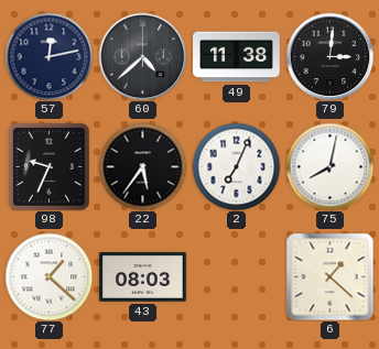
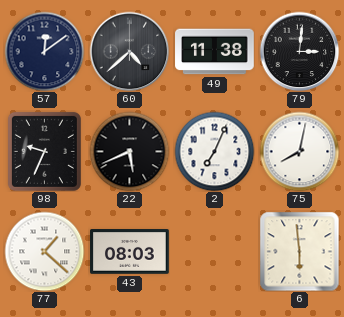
57: 12:13 -> 12:09 (44, 51)
22: 5:36 -> 5:41 (129, 151)
6: 1:22 -> 5:59 (299, 251)
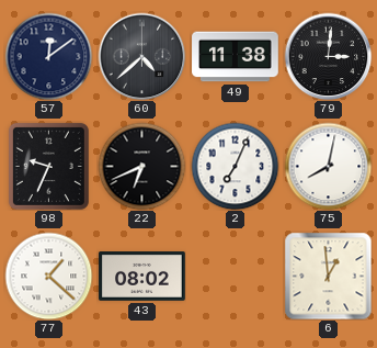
22: 5:41 -> 6:41 (141, 166)
43: 08:03 -> 08:02 (142, 277)
6: 5:59 -> 12:59 (328, 276)
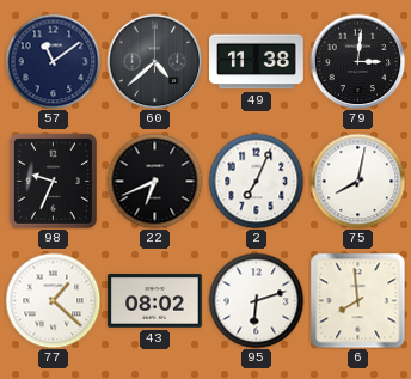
57: 12:09 -> 11:09 (53, 61)
95: none -> 6:12 (256, 300)
6: 12:59 -> 7:59 (357, 300)
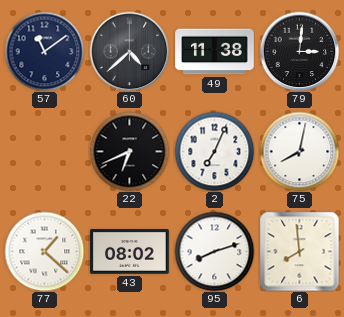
98: 9:34 -> none (53, 181)
95: 6:12 -> 8:12 (214, 251)
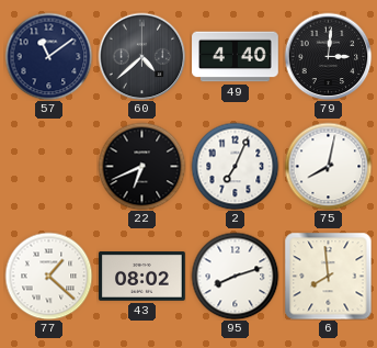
49: 11:38 -> 4:40 (236, 57)
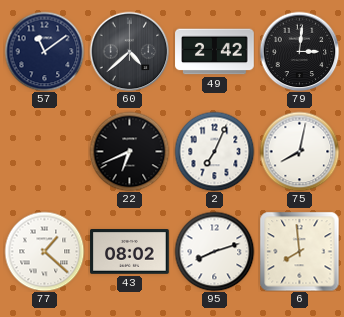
49: 4:40 -> 2:42 (215, 52)
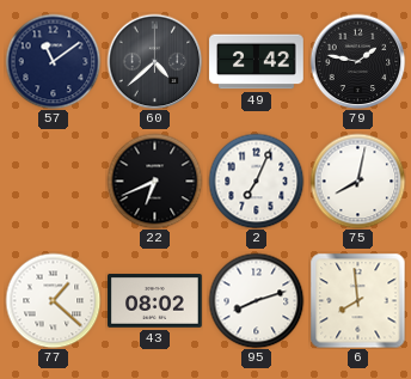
79: 3:01 -> 1:47 (357, 61)
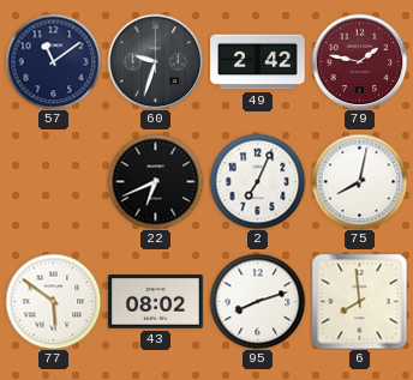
60: 4:38 -> 9:33 (155, 61)
79 dial: black -> burgundy (359, 61)
77: 1:22 -> 5:51 (53, 301)
